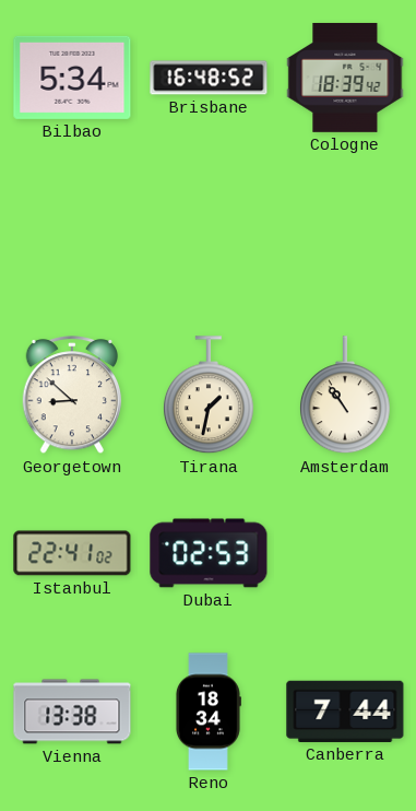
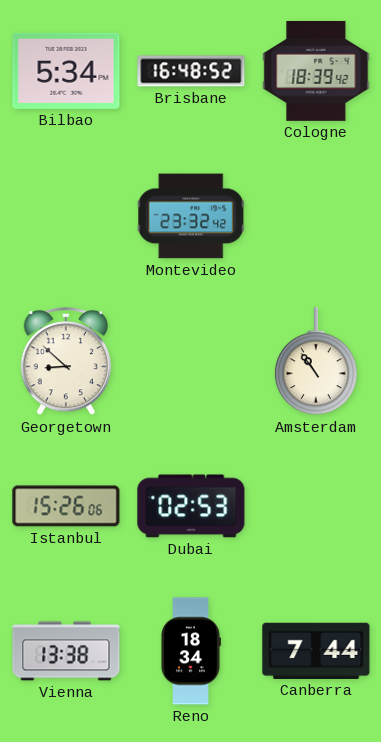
Montevideo: none -> 23:32 (191, 216)
Tirana: 1:32 -> none (209, 396)
Istanbul: 22:41 -> 15:26 (66, 506)
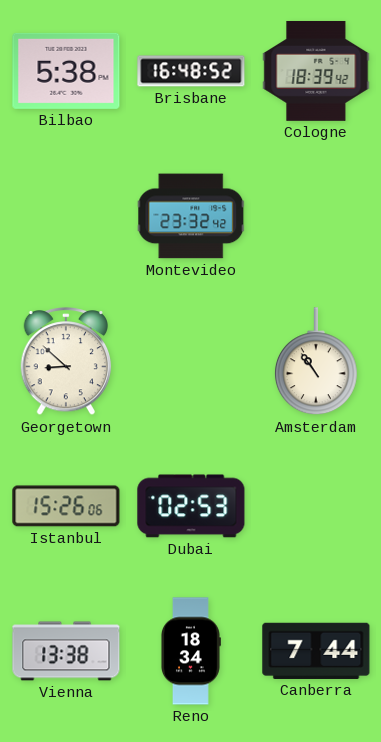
Bilbao: 5:34 -> 5:38 (66, 71)
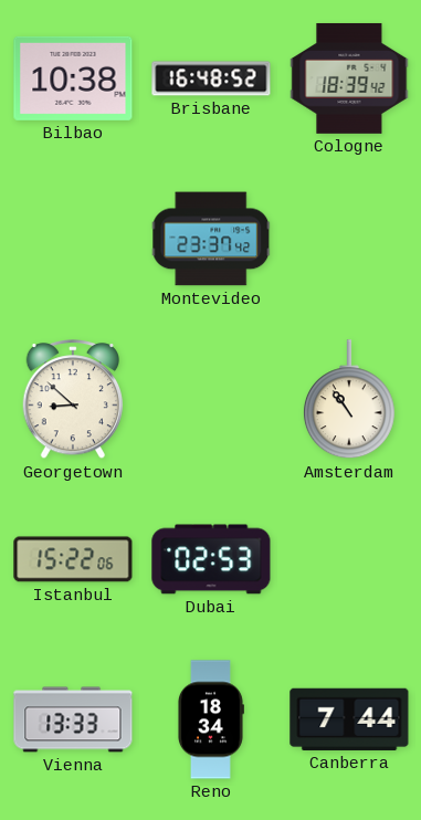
Bilbao: 5:38 -> 10:38 (73, 78)
Montevideo: 23:32 -> 23:37 (211, 239)
Istanbul: 15:26 -> 15:22 (73, 559)
Vienna: 13:38 -> 13:33 (73, 719)
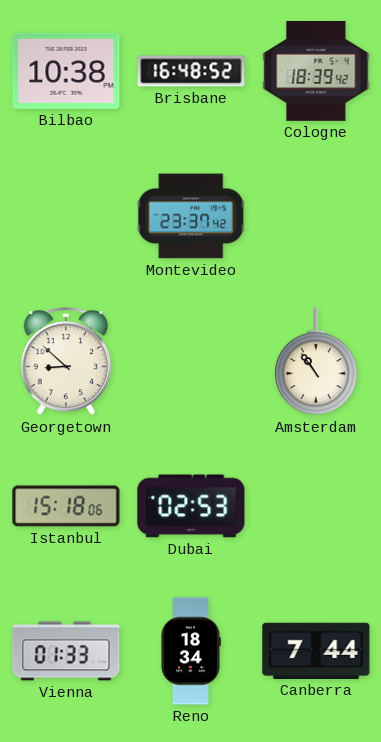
Istanbul: 15:22 -> 15:18 (66, 506)
Vienna: 13:33 -> 01:33 (66, 651)
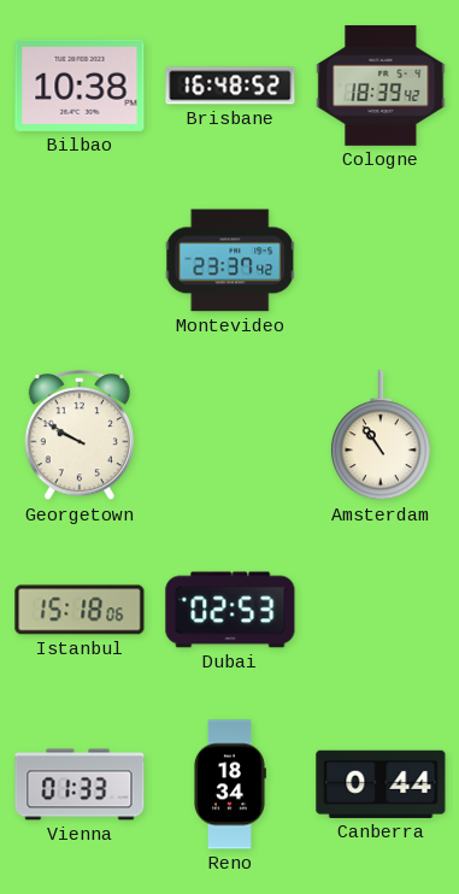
Georgetown: 8:52 -> 9:50 (80, 436)
Canberra: 7:44 -> 0:44 (381, 784)
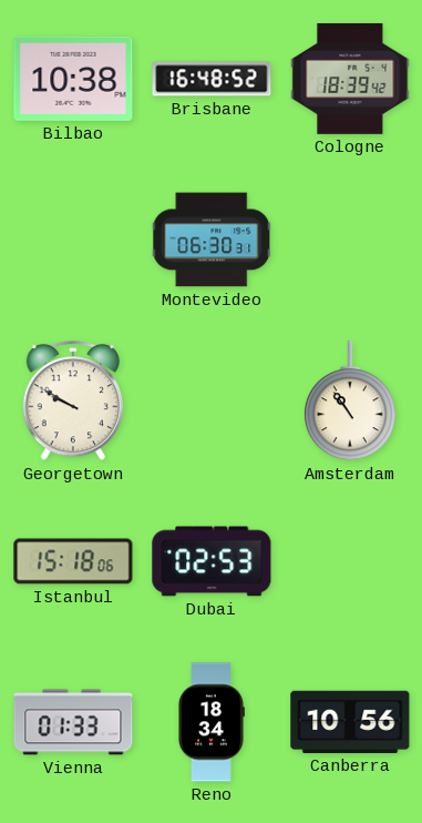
Montevideo: 23:37 -> 06:30 (212, 240)
Canberra: 0:44 -> 10:56 (350, 722)
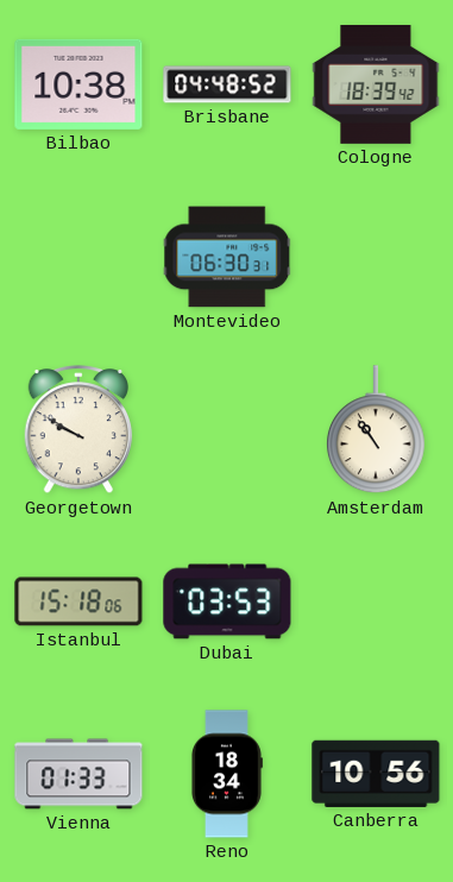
Brisbane: 16:48 -> 04:48 (227, 84)
Dubai: 02:53 -> 03:53 (227, 601)
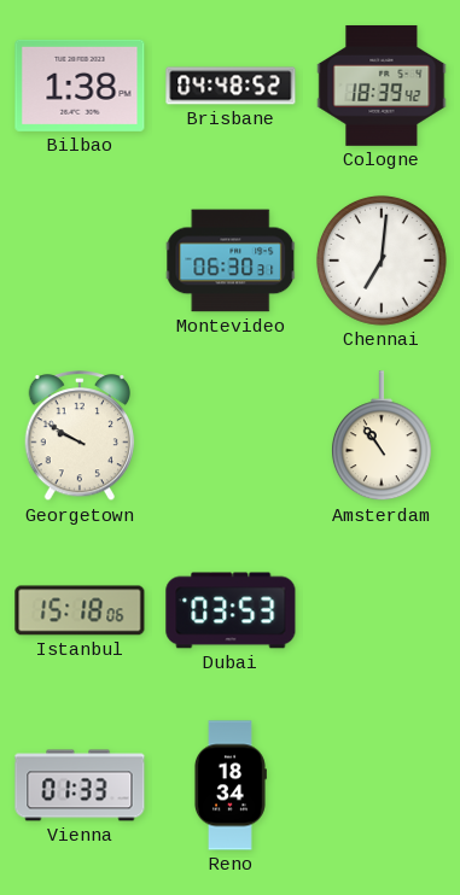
Bilbao: 10:38 -> 1:38 (80, 86)
Chennai: none -> 7:01 (382, 261)
Canberra: 10:56 -> none (376, 774)
